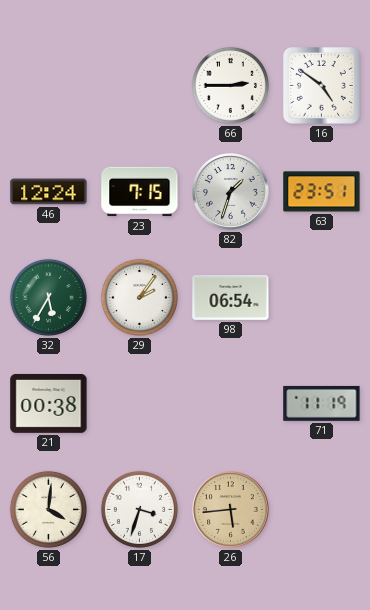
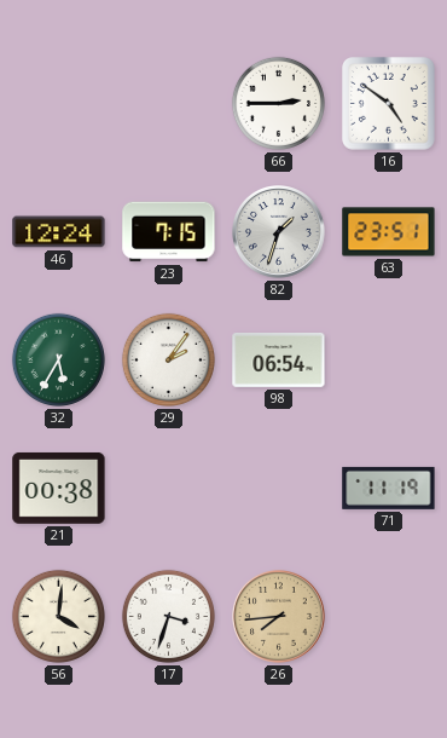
26: 5:44 -> 7:44 (279, 617)
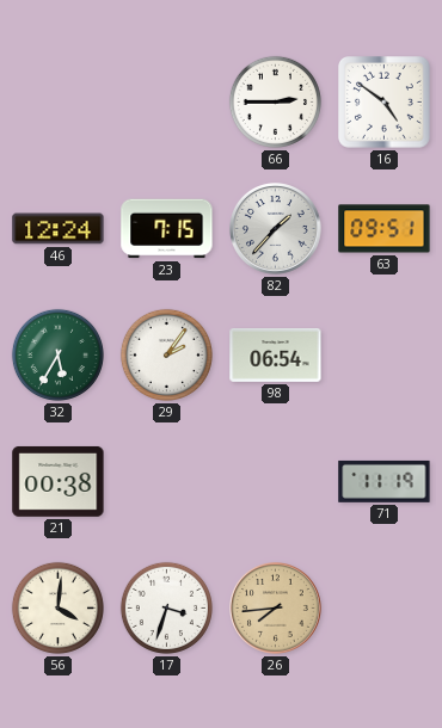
82: 1:33 -> 1:37 (276, 229)
63: 23:51 -> 09:51 (385, 229)
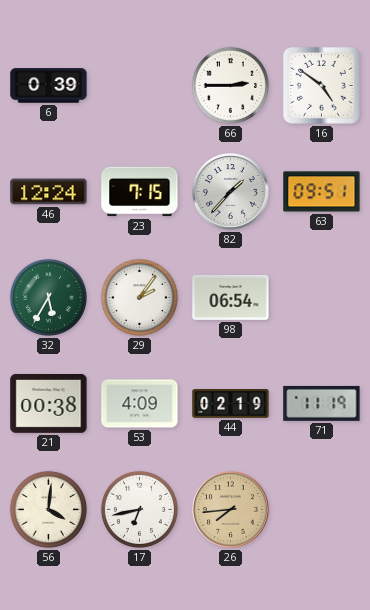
6: none -> 0:39 (49, 86)
53: none -> 4:09 (140, 404)
44: none -> 02:19 (231, 404)
17: 3:33 -> 6:43 (139, 509)
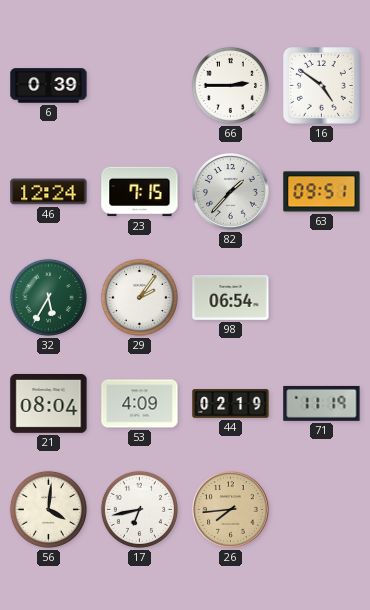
21: 00:38 -> 08:04 (49, 404)
